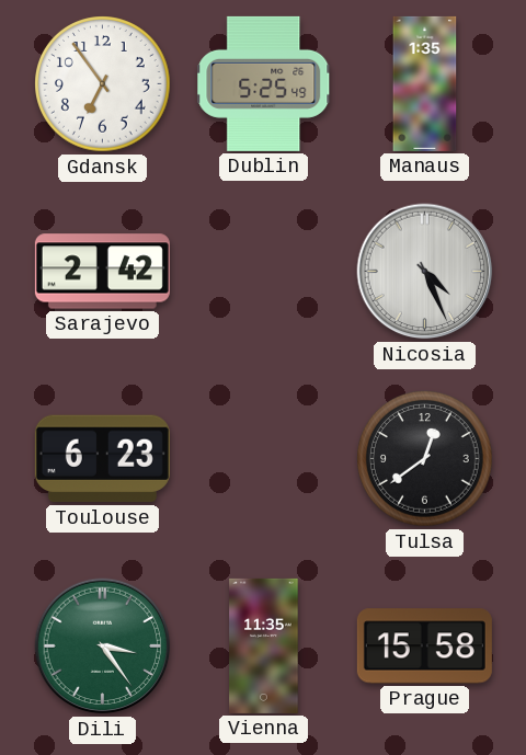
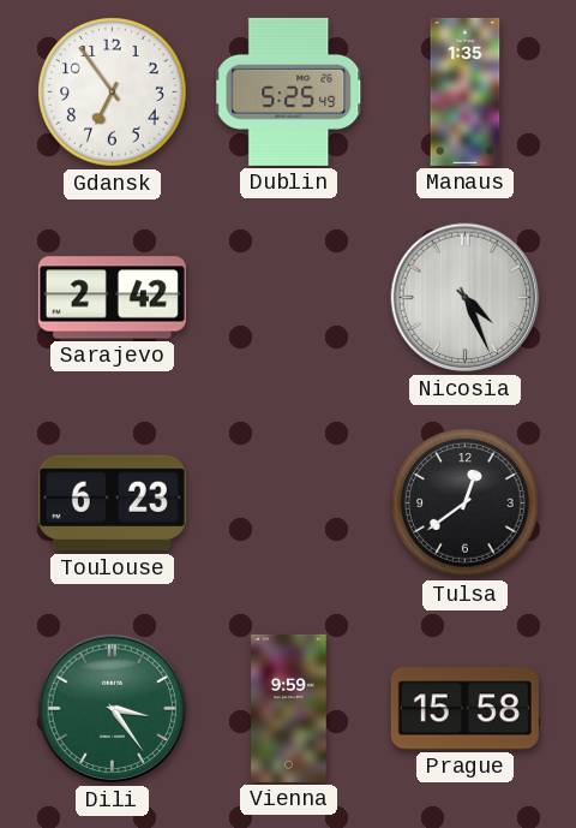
Vienna: 11:35 -> 9:59 (289, 708)
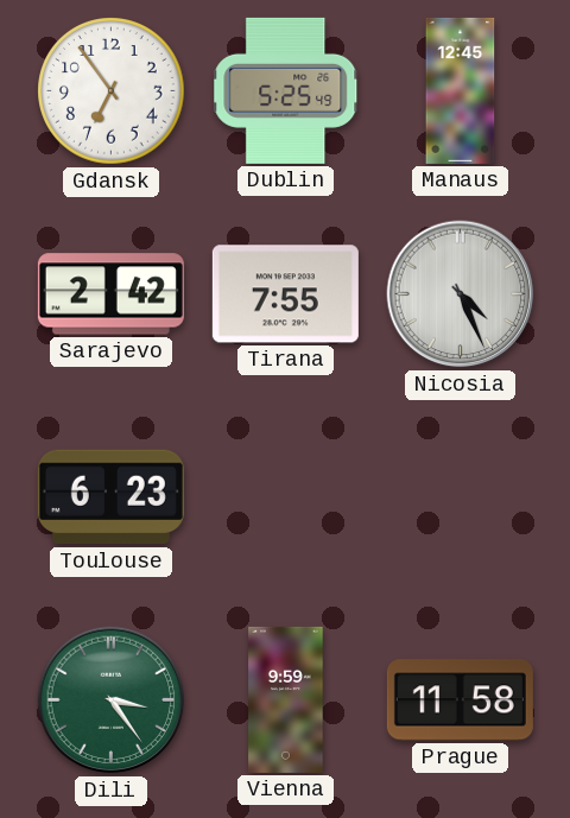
Manaus: 1:35 -> 12:45 (461, 90)
Tirana: none -> 7:55 (285, 294)
Tulsa: 12:39 -> none (466, 504)
Prague: 15:58 -> 11:58 (460, 700)
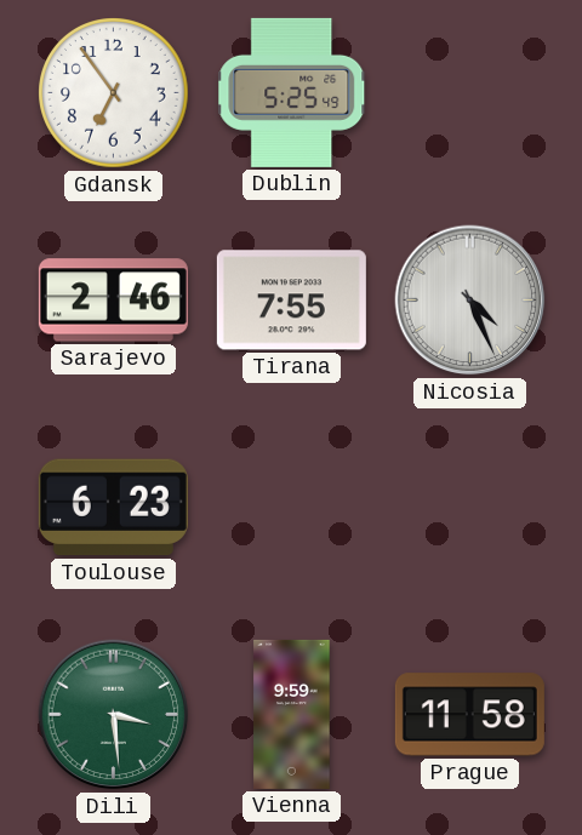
Manaus: 12:45 -> none (461, 90)
Sarajevo: 2:42 -> 2:46 (113, 301)
Dili: 3:24 -> 3:29 (114, 715)
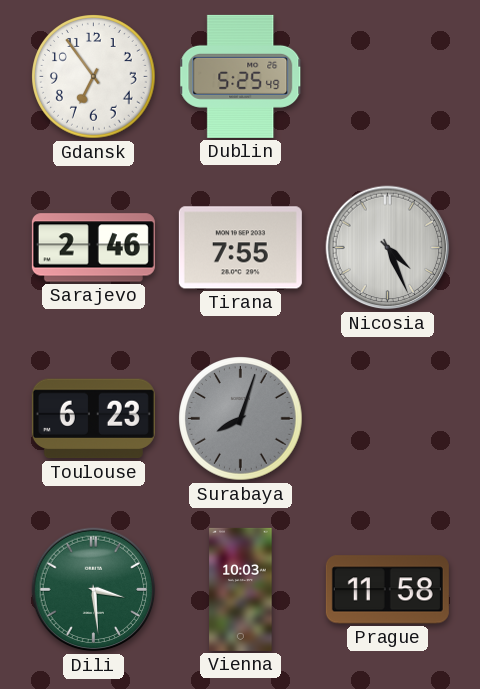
Surabaya: none -> 8:03 (241, 419)
Vienna: 9:59 -> 10:03 (241, 589)
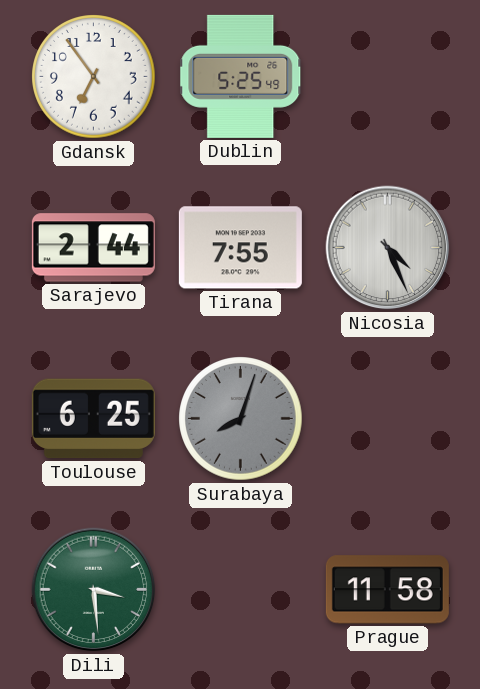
Sarajevo: 2:46 -> 2:44 (93, 248)
Toulouse: 6:23 -> 6:25 (93, 419)
Vienna: 10:03 -> none (241, 589)
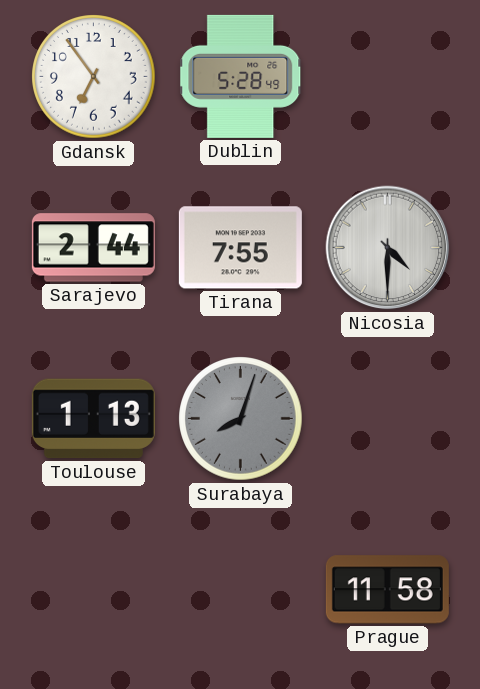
Dublin: 5:25 -> 5:28 (241, 76)
Nicosia: 4:26 -> 4:30 (388, 248)
Toulouse: 6:25 -> 1:13 (93, 419)
Dili: 3:29 -> none (94, 590)
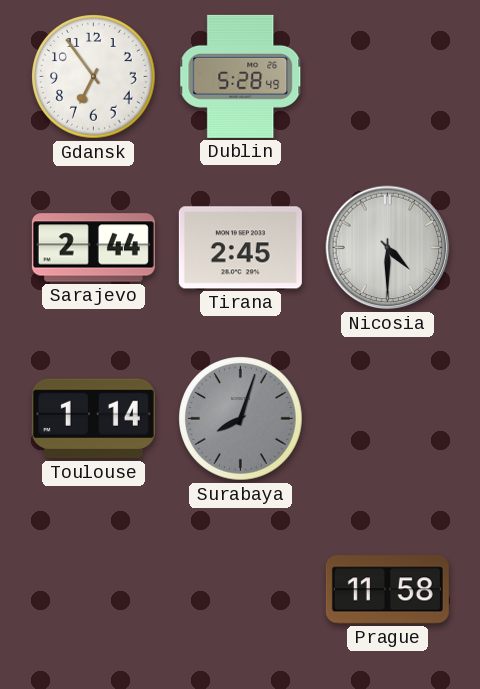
Tirana: 7:55 -> 2:45 (240, 248)
Toulouse: 1:13 -> 1:14 (93, 419)
